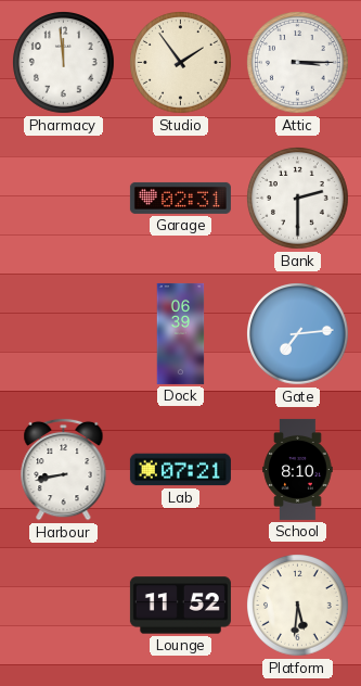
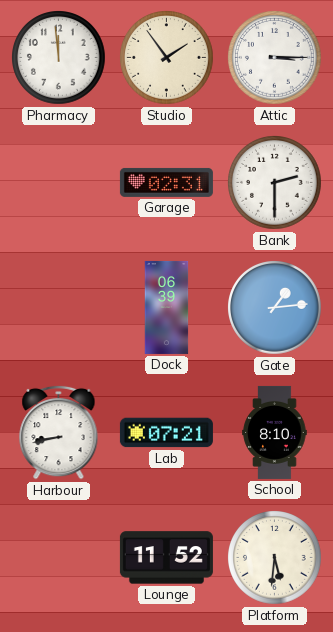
Gate: 7:14 -> 1:14 (275, 308)
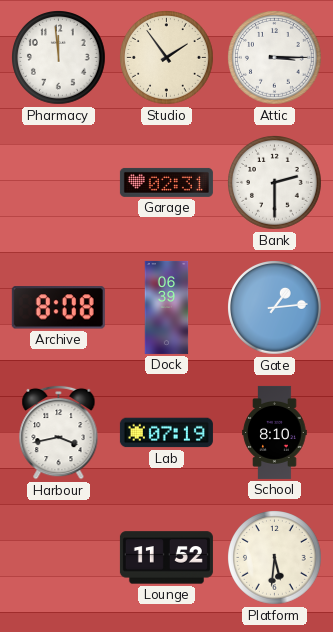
Archive: none -> 8:08 (58, 308)
Harbour: 8:43 -> 3:43 (59, 432)
Lab: 07:21 -> 07:19 (166, 433)
